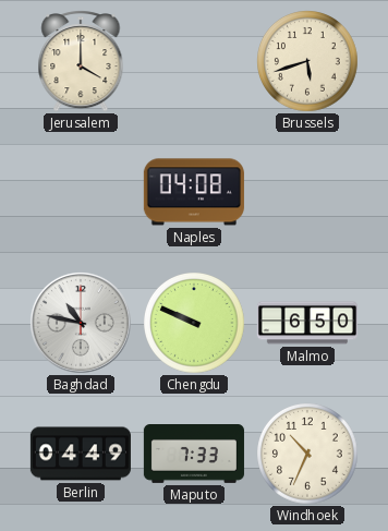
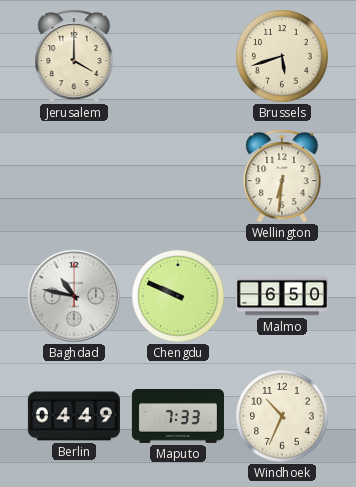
Naples: 04:08 -> none (194, 192)
Wellington: none -> 6:31 (282, 177)
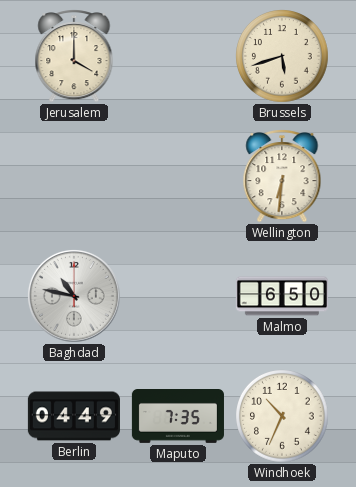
Chengdu: 9:49 -> none (179, 297)
Maputo: 7:33 -> 7:35 (178, 417)
